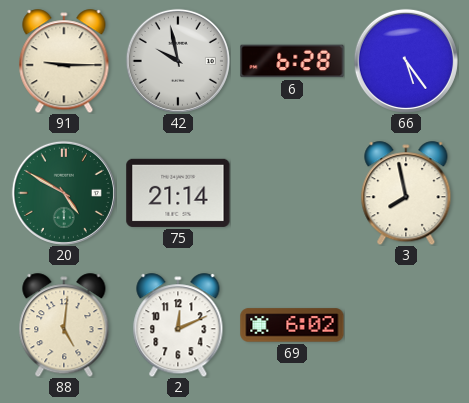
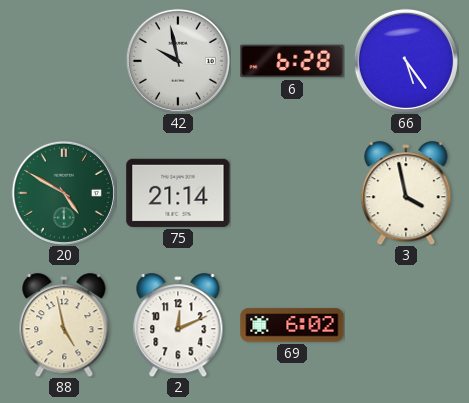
91: 9:15 -> none (64, 61)
3: 7:58 -> 3:58 (406, 193)
88: 5:01 -> 4:58 (64, 325)
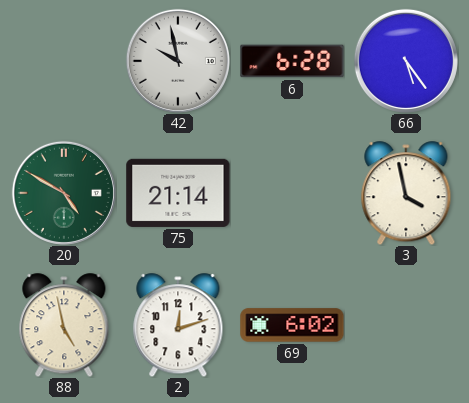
2: 12:11 -> 12:12 (178, 325)
